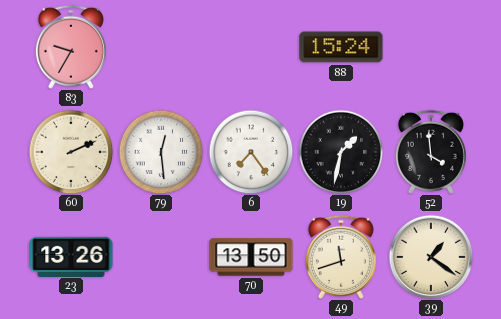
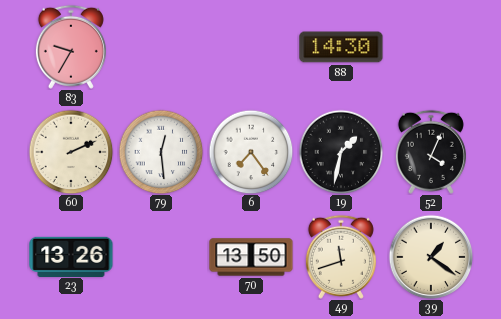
88: 15:24 -> 14:30 (341, 47)
52: 3:59 -> 4:04 (431, 152)
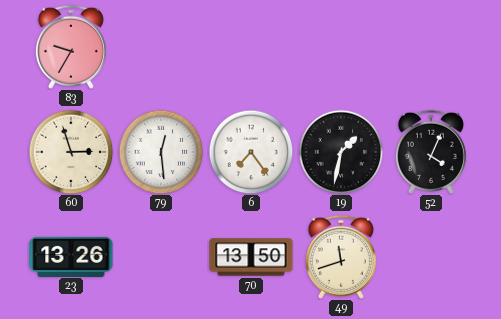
88: 14:30 -> none (341, 47)
60: 2:11 -> 2:57 (71, 152)
39: 1:21 -> none (431, 257)
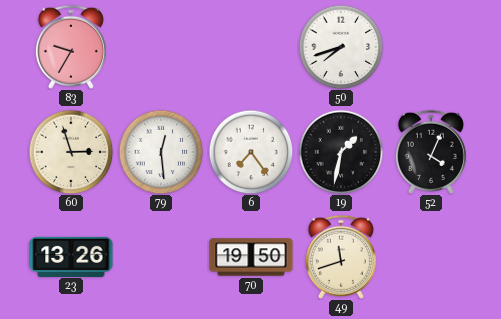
50: none -> 7:42 (341, 47)
70: 13:50 -> 19:50 (251, 257)
